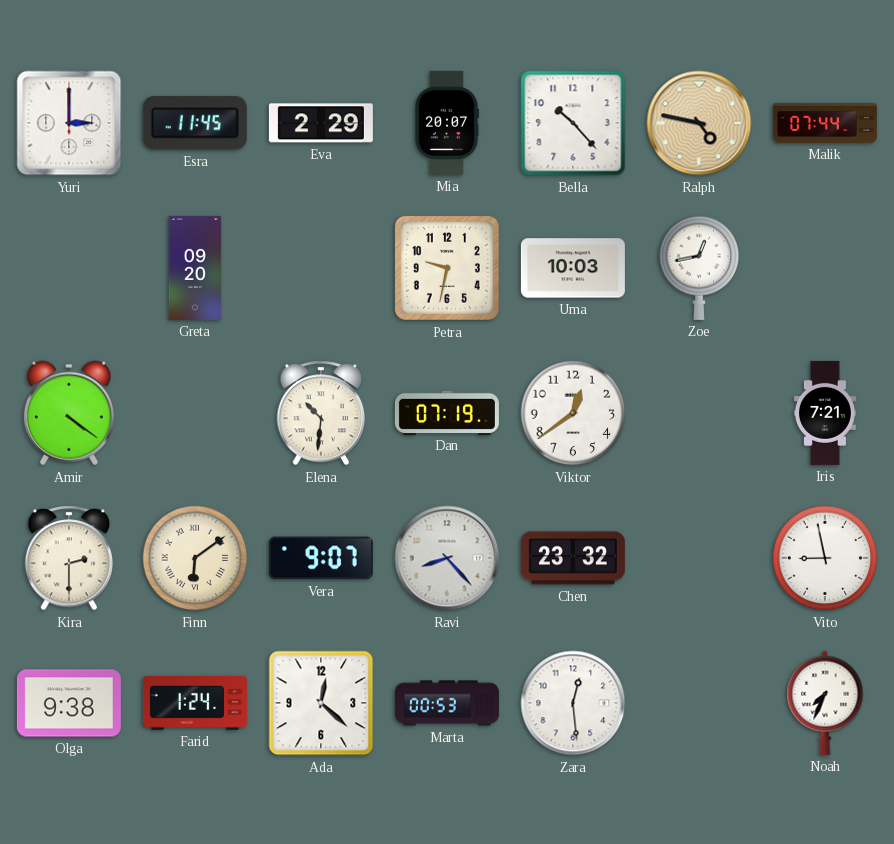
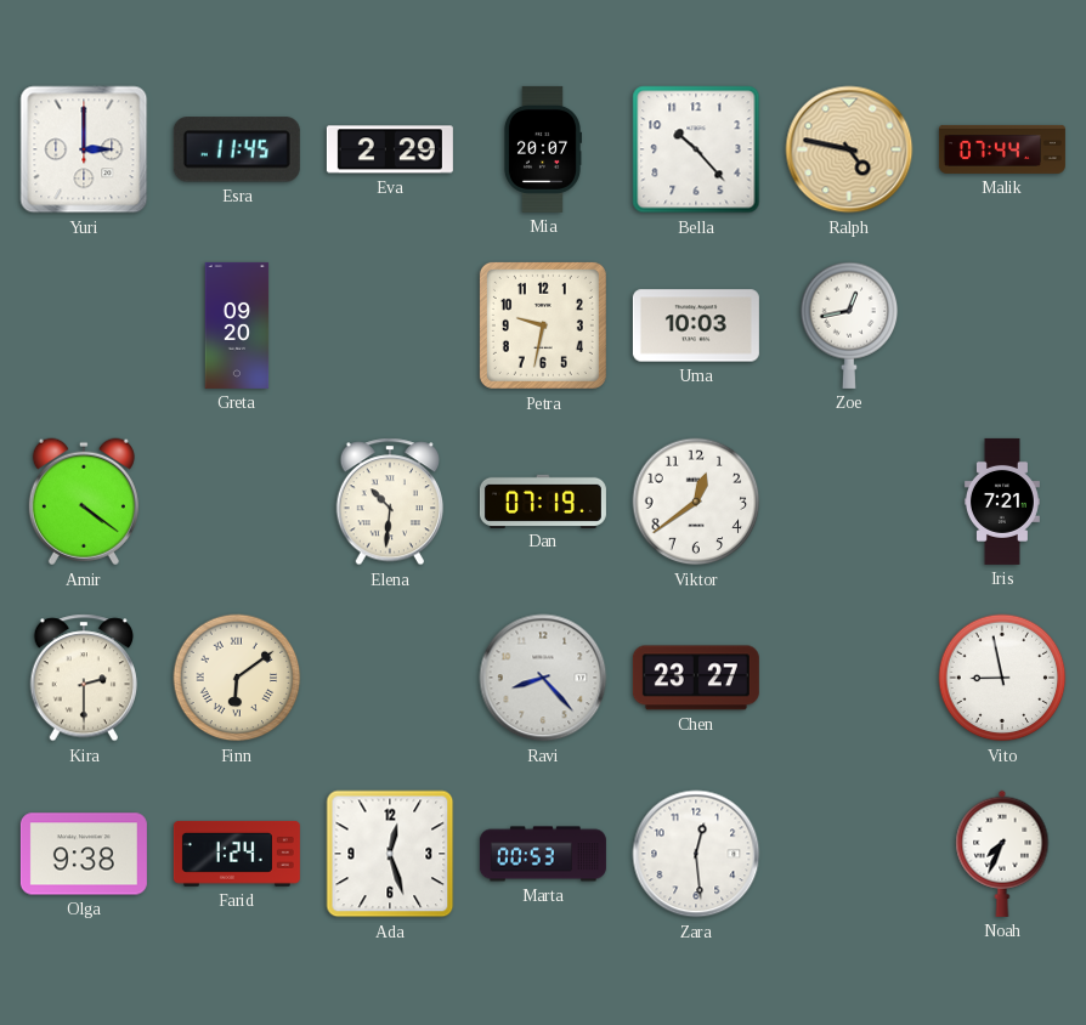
Vera: 9:07 -> none (321, 558)
Chen: 23:32 -> 23:27 (696, 678)
Ada: 12:22 -> 12:27 (390, 854)
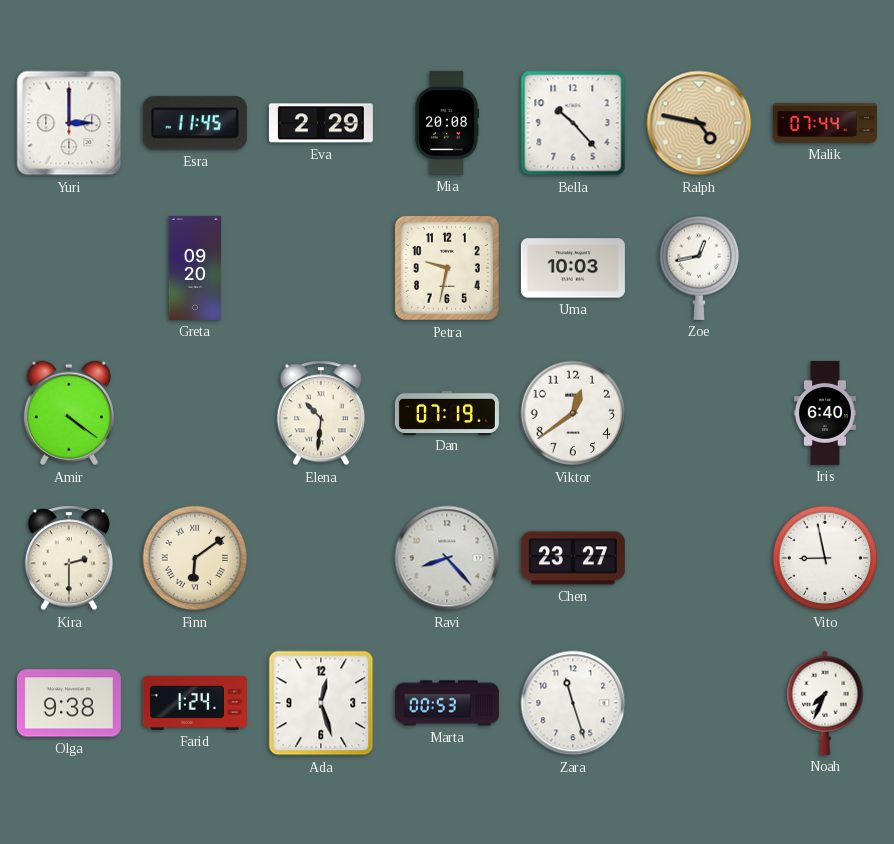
Mia: 20:07 -> 20:08 (446, 123)
Iris: 7:21 -> 6:40 (825, 413)
Zara: 12:29 -> 11:27 (573, 703)
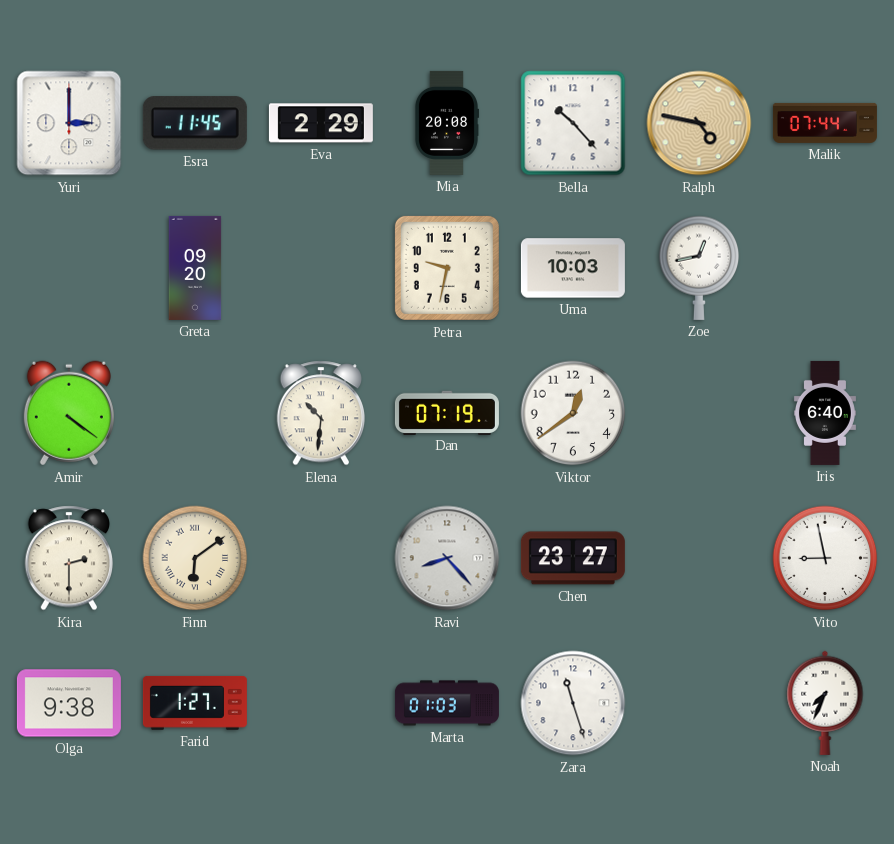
Farid: 1:24 -> 1:27 (195, 703)
Ada: 12:27 -> none (321, 703)
Marta: 00:53 -> 01:03 (447, 703)
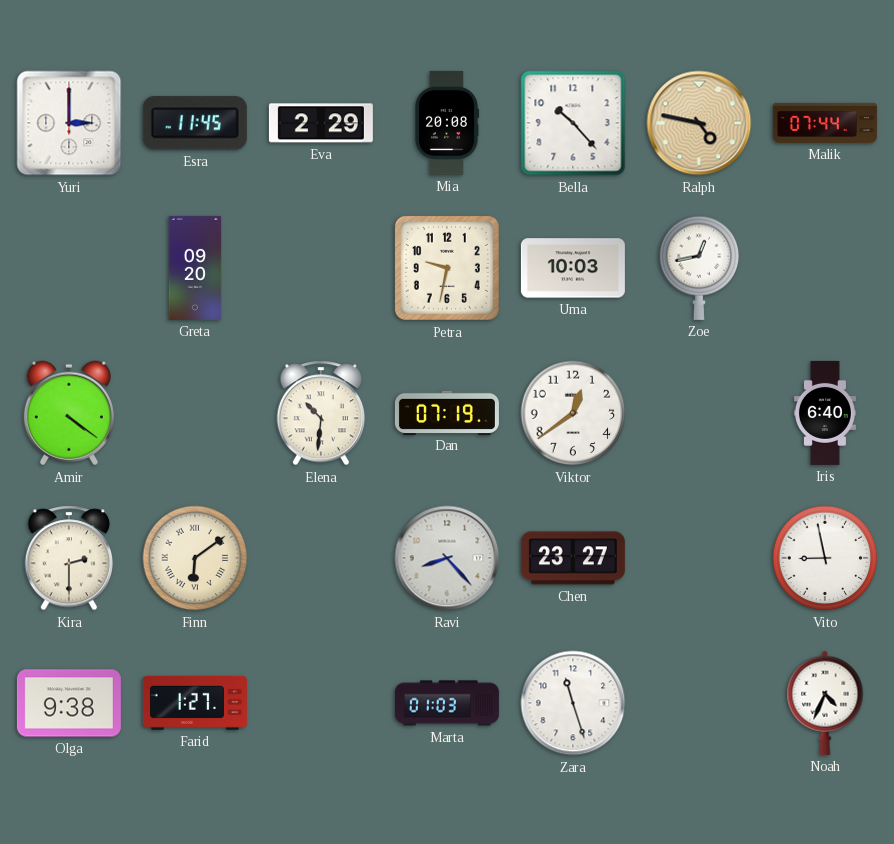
Noah: 7:34 -> 4:34 (825, 703)
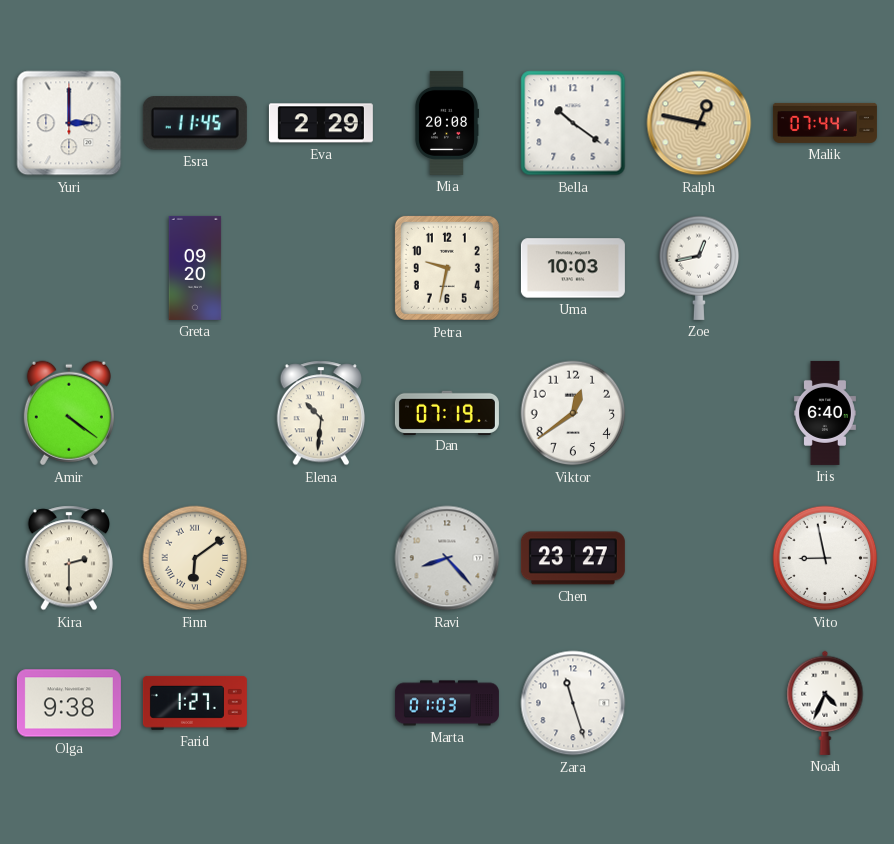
Bella: 10:23 -> 10:21 (573, 123)
Ralph: 4:47 -> 12:47 (699, 123)
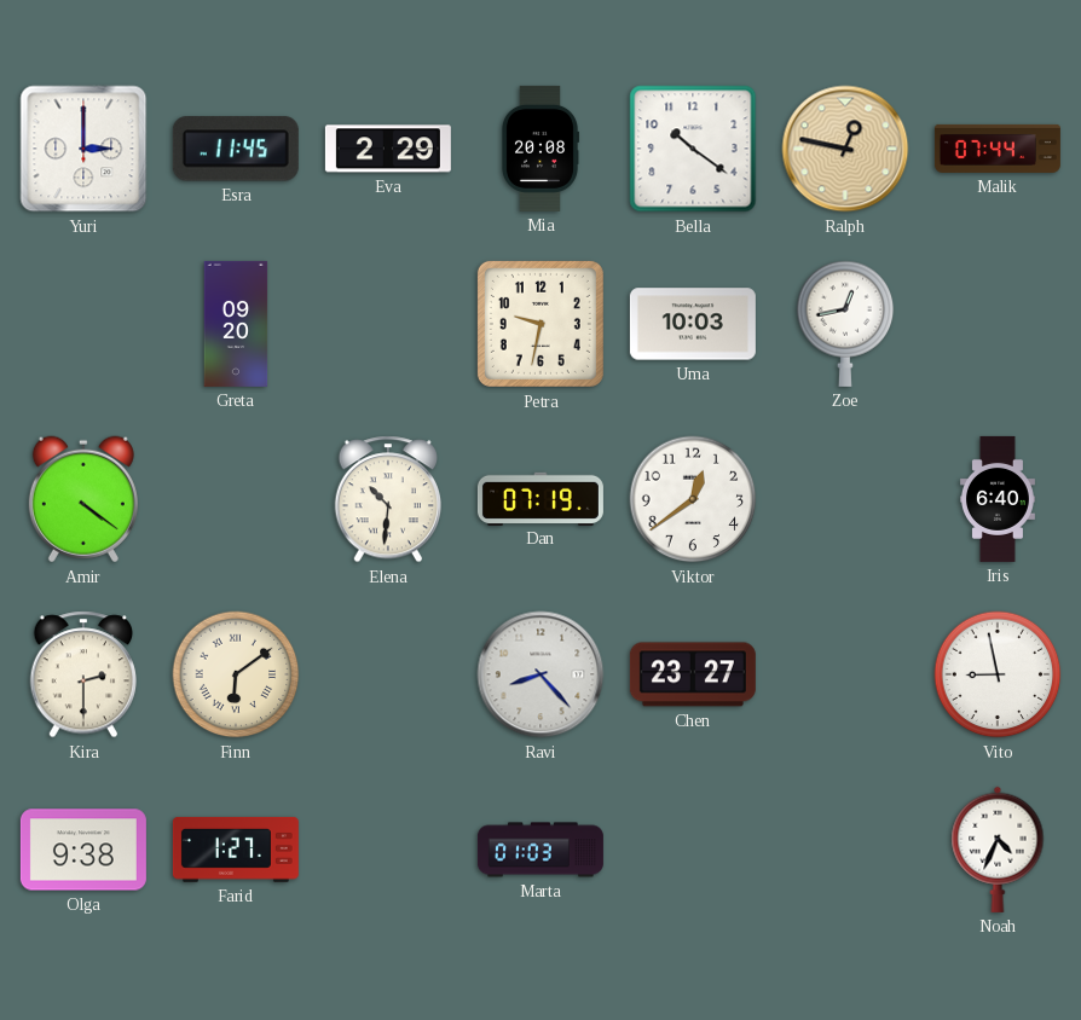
Zara: 11:27 -> none (573, 703)
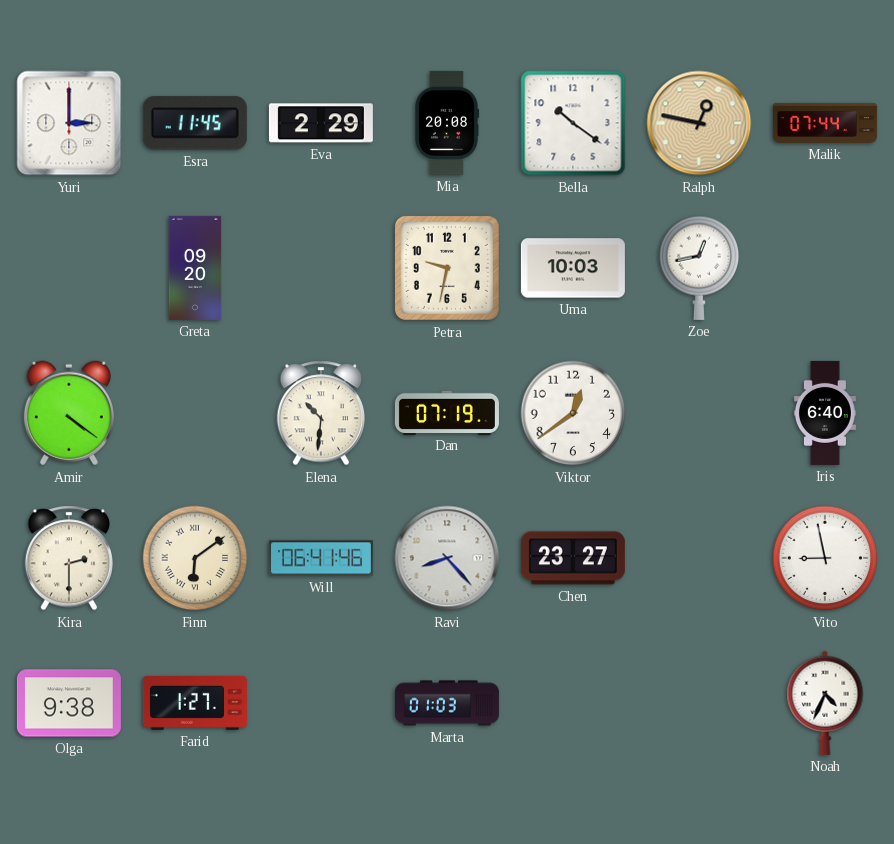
Will: none -> 06:41 (321, 558)
